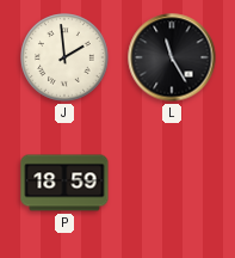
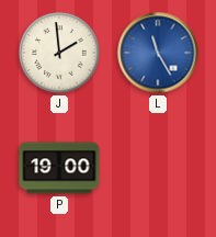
L dial: black -> blue (158, 53)
P: 18:59 -> 19:00 (59, 168)
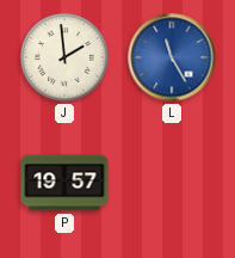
P: 19:00 -> 19:57 (64, 183)
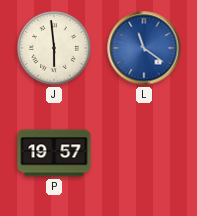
J: 1:59 -> 5:59 (54, 48)
L: 11:25 -> 11:21 (144, 48)
